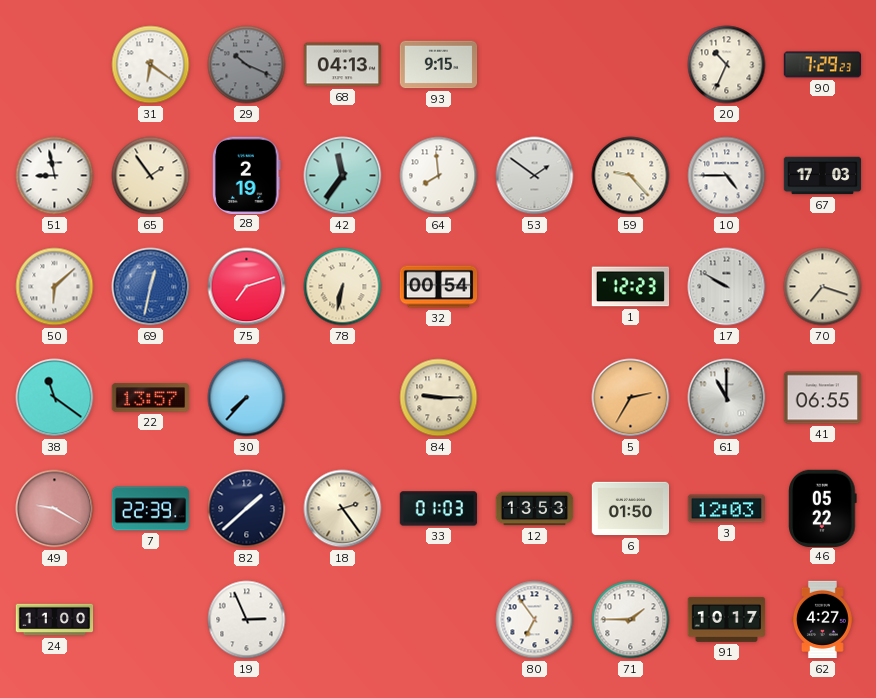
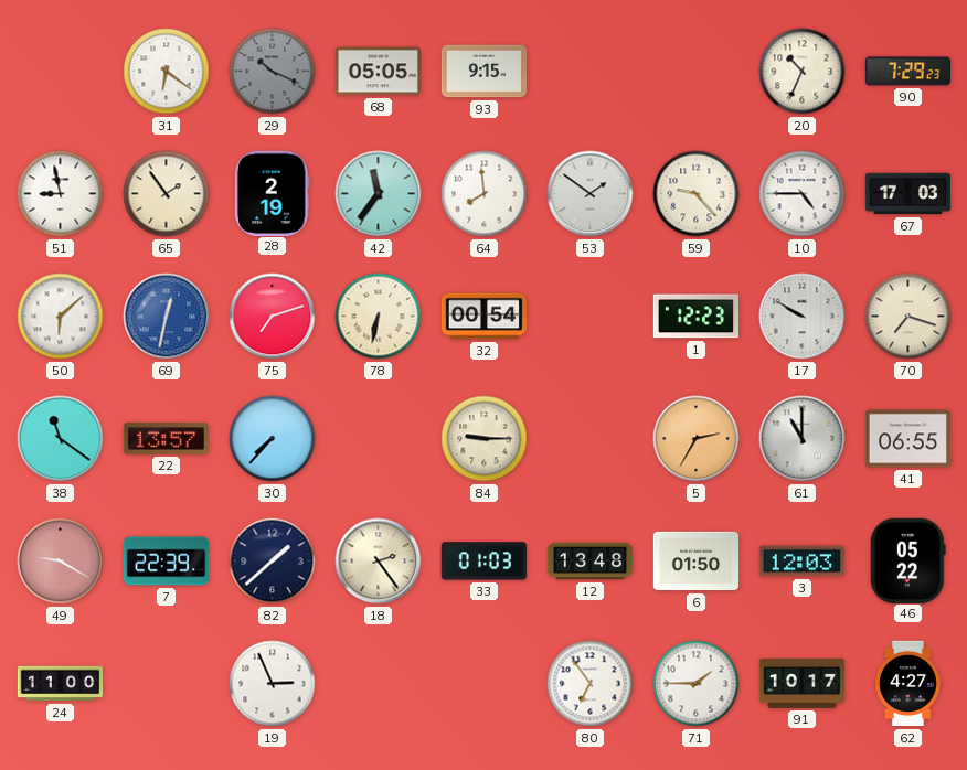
68: 04:13 -> 05:05 (379, 72)
12: 13:53 -> 13:48 (591, 562)
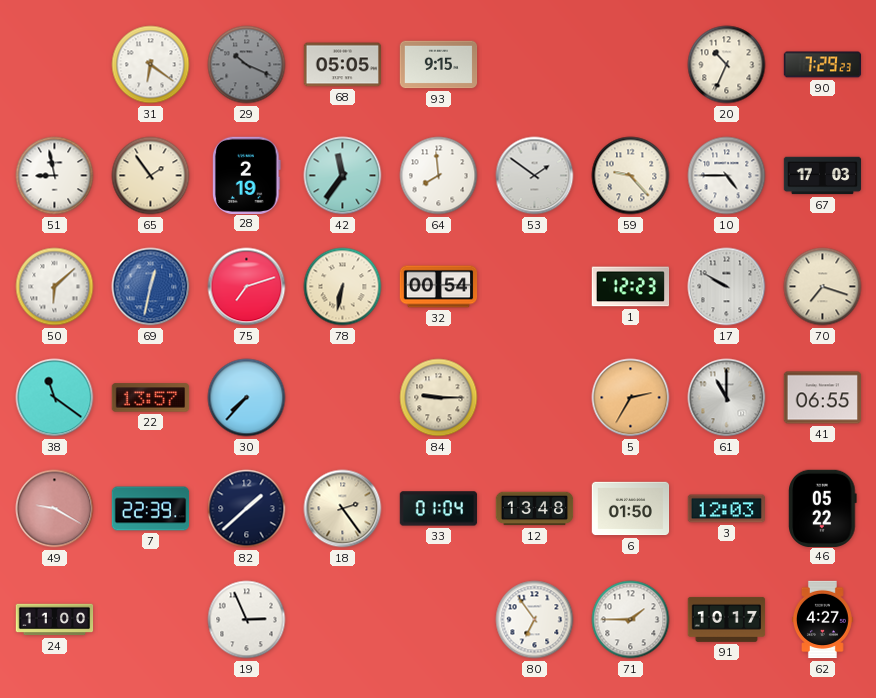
33: 01:03 -> 01:04 (439, 509)
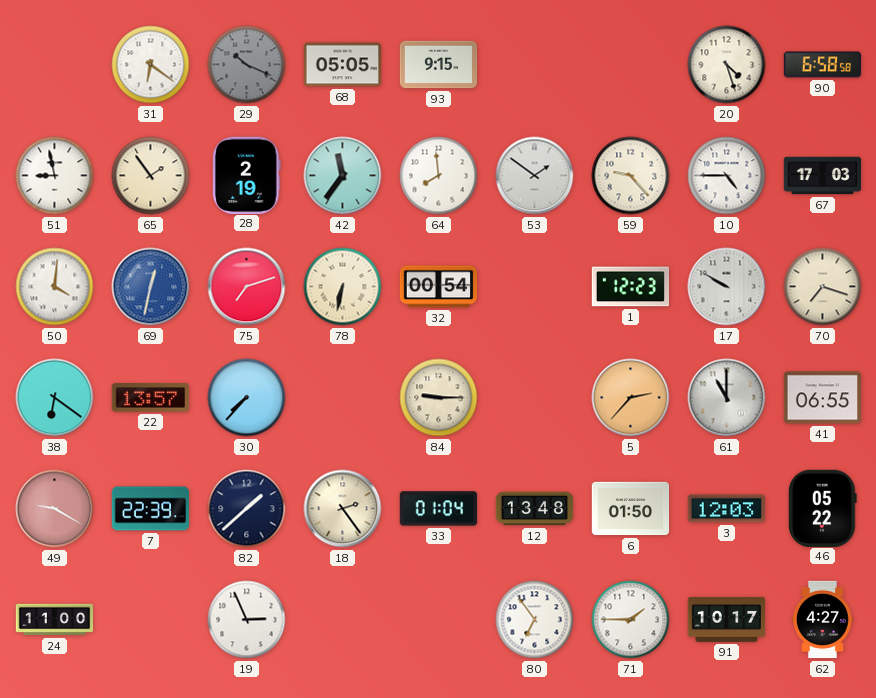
20: 10:34 -> 4:27 (727, 65)
90: 7:29 -> 6:58 (823, 65)
50: 6:08 -> 4:01 (55, 287)
38: 11:21 -> 6:21 (55, 398)
5: 2:35 -> 2:37 (631, 398)
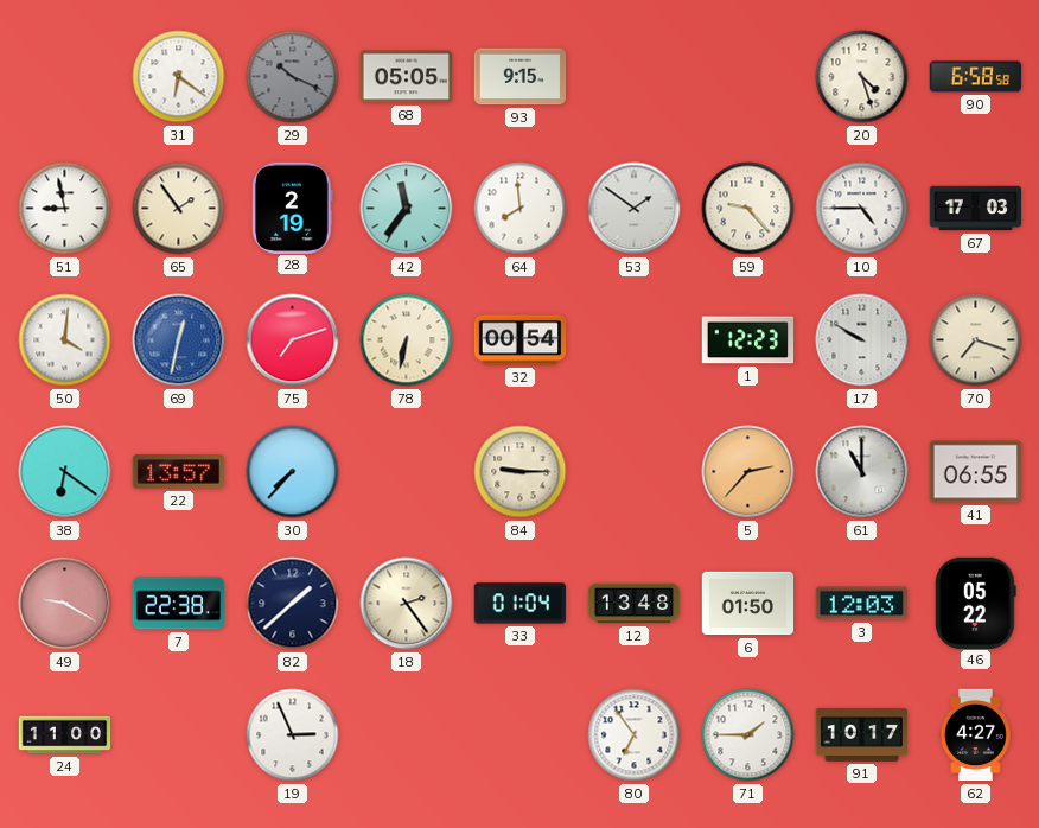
7: 22:39 -> 22:38 (179, 604)
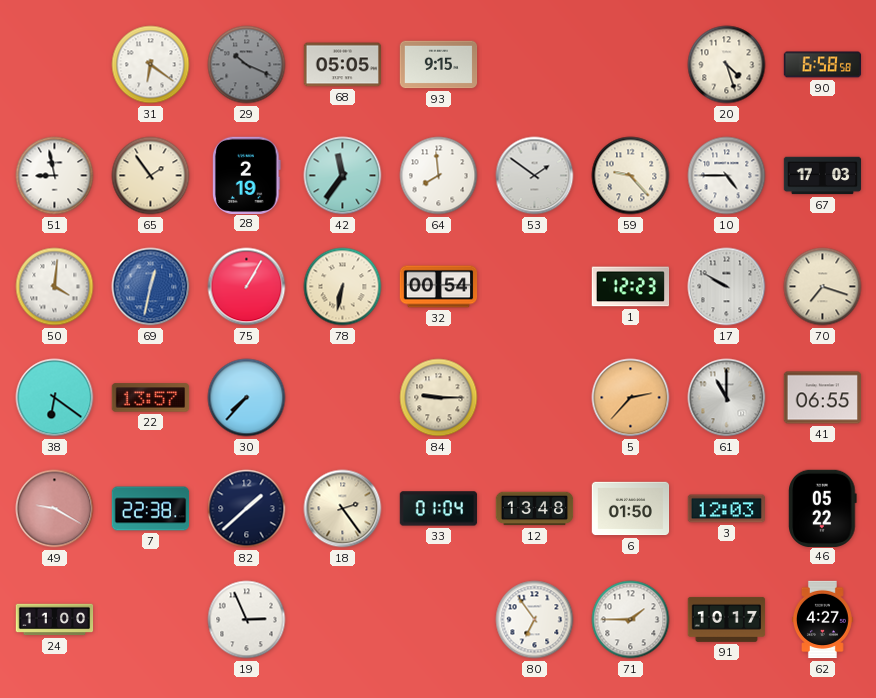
75: 7:12 -> 1:05 (247, 287)
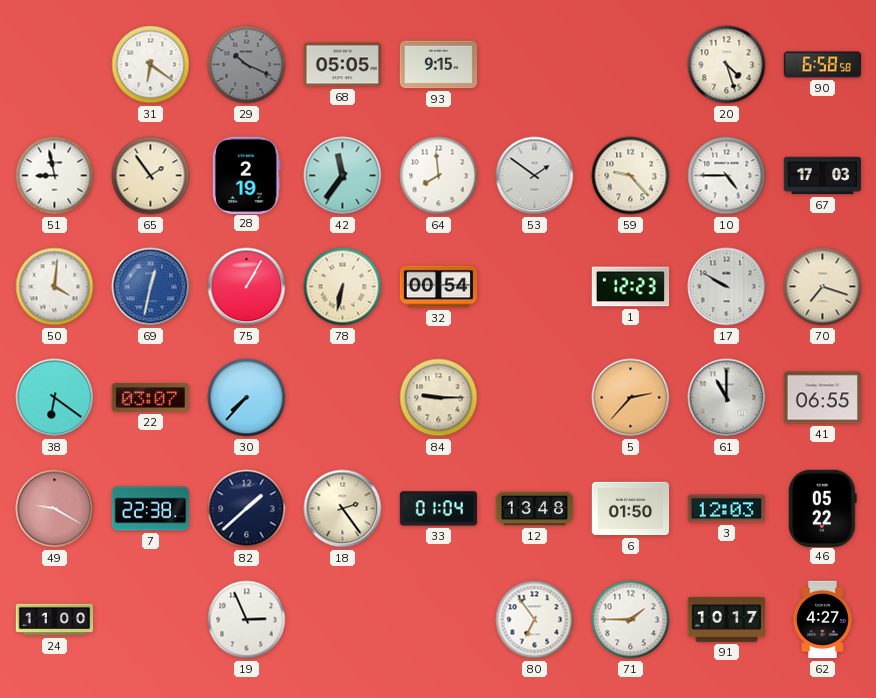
22: 13:57 -> 03:07 (151, 398)
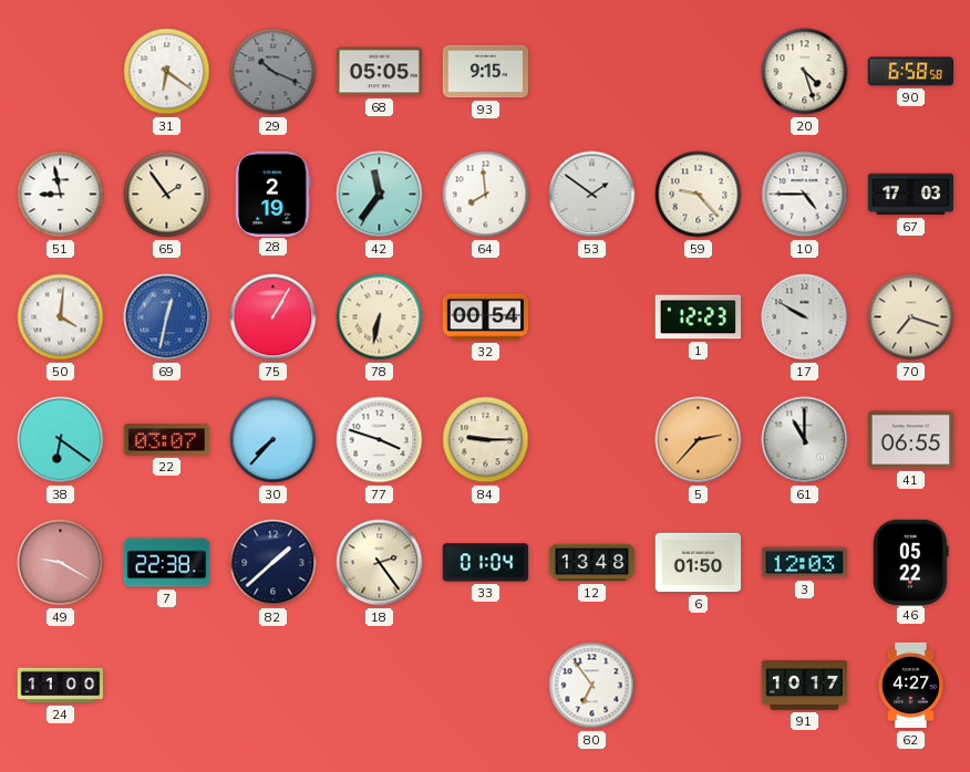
77: none -> 3:48 (380, 440)
19: 2:56 -> none (247, 620)
71: 1:45 -> none (631, 620)
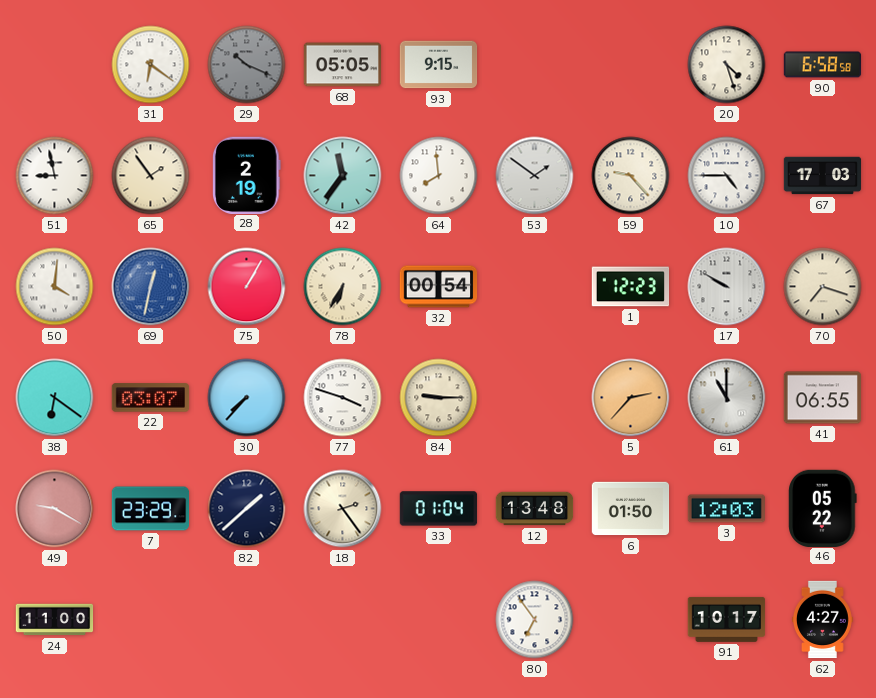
78: 6:32 -> 6:35 (343, 287)
7: 22:38 -> 23:29 (151, 509)
